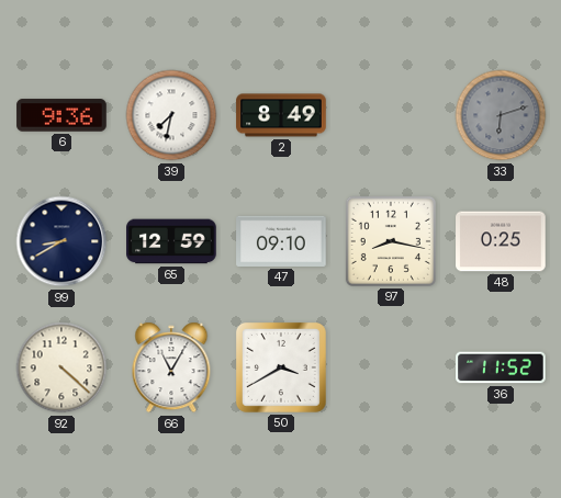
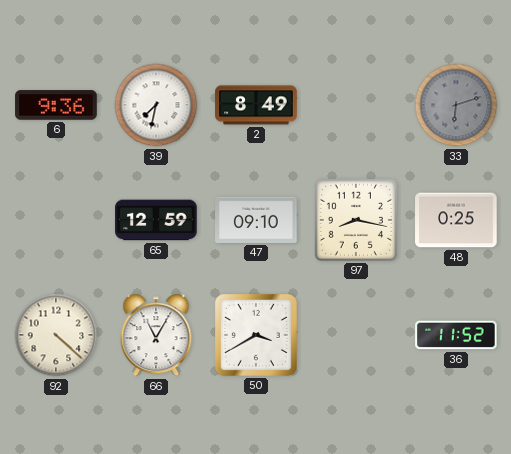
99: 8:40 -> none (61, 241)
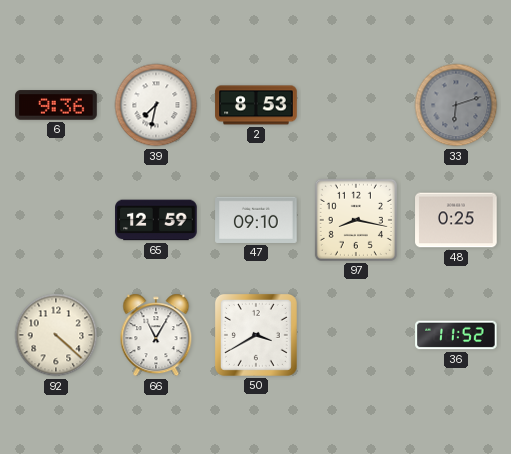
2: 8:49 -> 8:53 (256, 105)
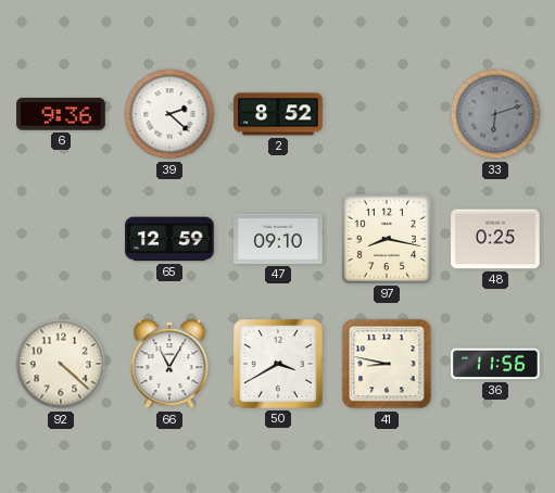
39: 7:32 -> 2:22 (169, 114)
2: 8:53 -> 8:52 (278, 114)
41: none -> 8:47 (387, 364)
36: 11:52 -> 11:56 (495, 364)
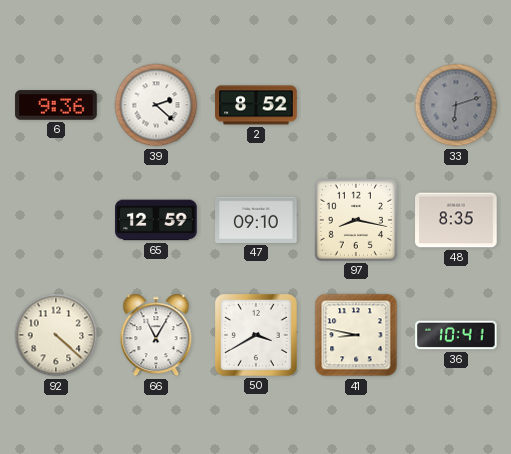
48: 0:25 -> 8:35 (456, 220)
36: 11:56 -> 10:41 (456, 335)
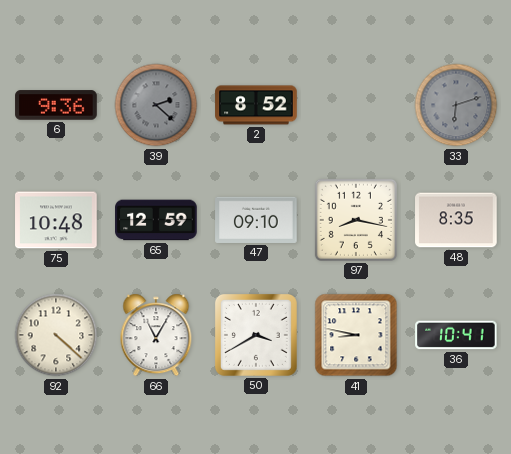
39 dial: white -> grey (156, 105)
75: none -> 10:48 (56, 220)
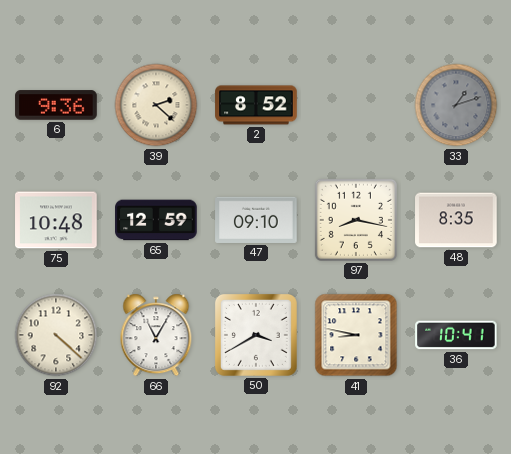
39 dial: grey -> cream (156, 105)
33: 6:12 -> 1:12 (456, 105)
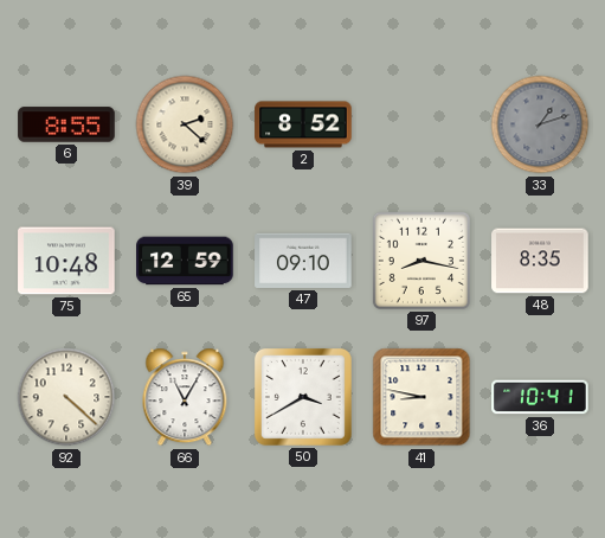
6: 9:36 -> 8:55 (66, 124)
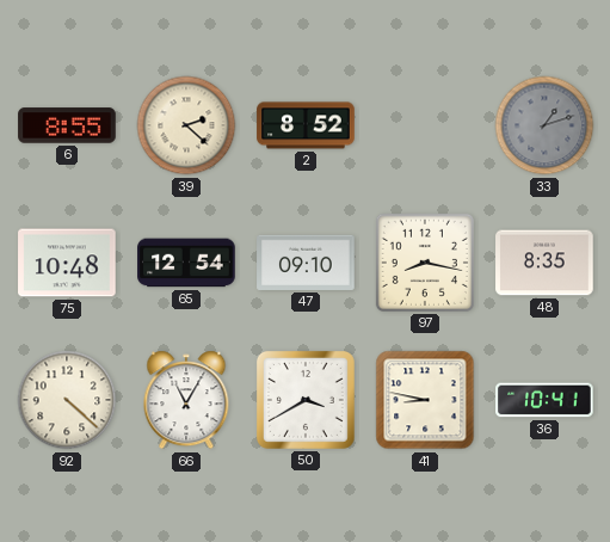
65: 12:59 -> 12:54 (186, 263)
